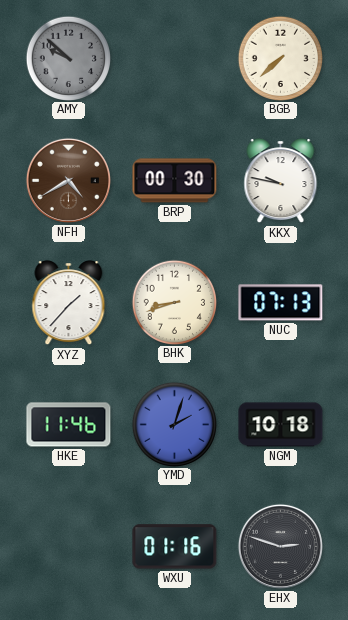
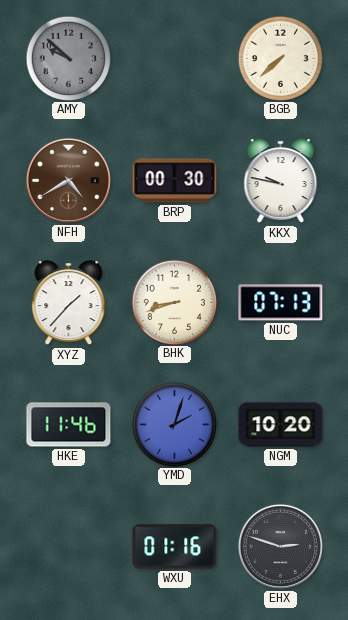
NGM: 10:18 -> 10:20 (281, 425)
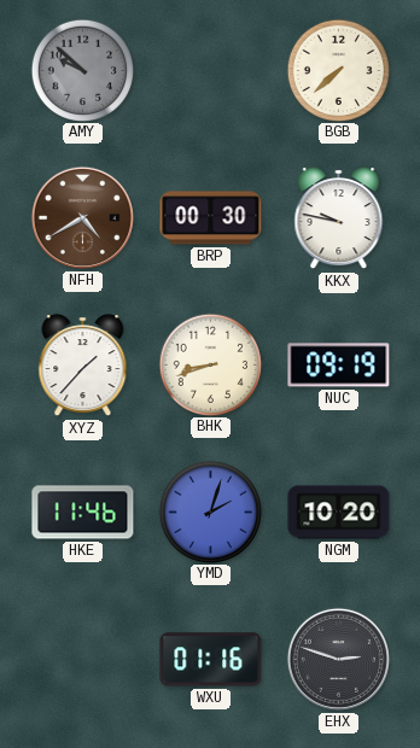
NUC: 07:13 -> 09:19 (339, 366)
